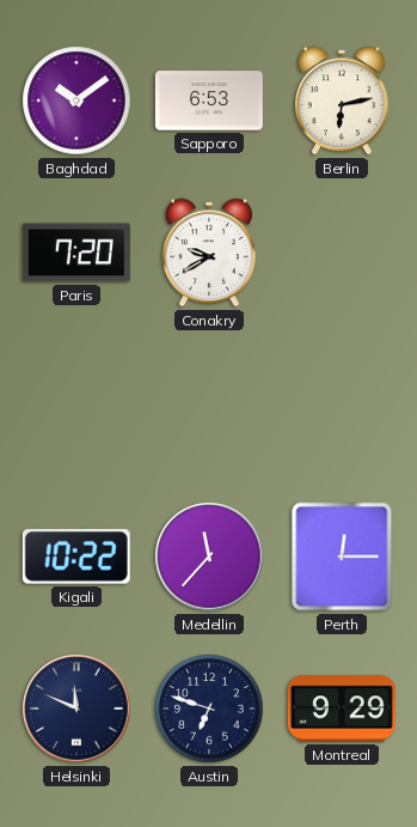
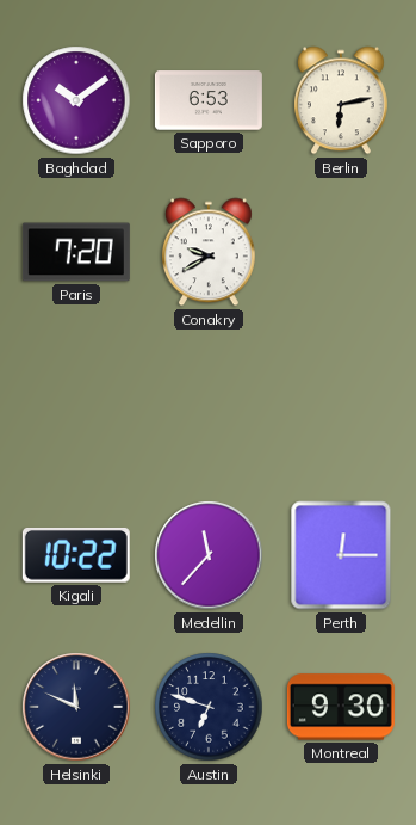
Montreal: 9:29 -> 9:30 (341, 707)
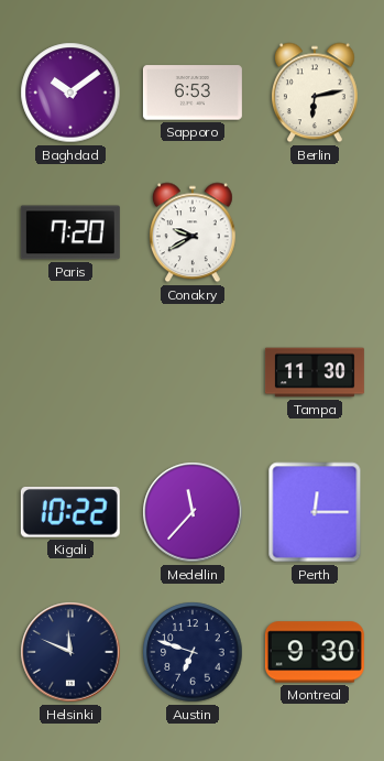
Tampa: none -> 11:30 (315, 372)
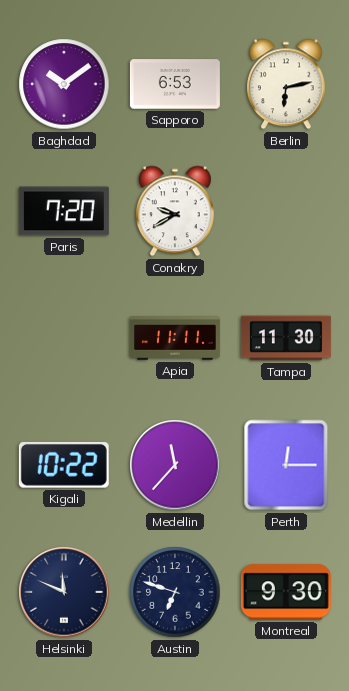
Apia: none -> 11:11 (175, 338)
